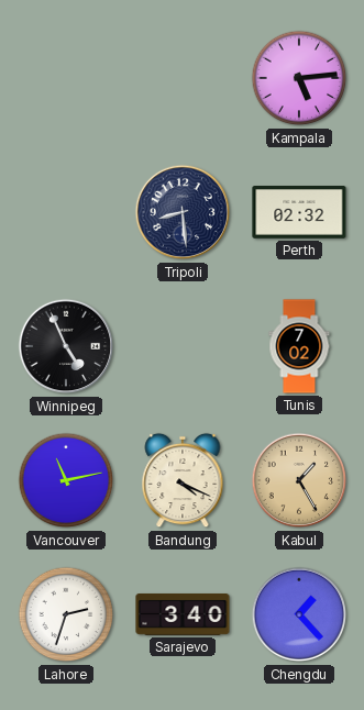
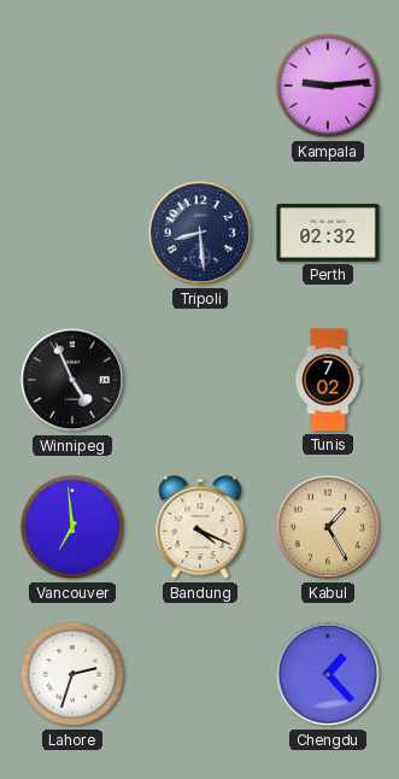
Kampala: 5:14 -> 9:14 (328, 86)
Vancouver: 11:13 -> 6:59 (72, 527)
Sarajevo: 3:40 -> none (183, 614)
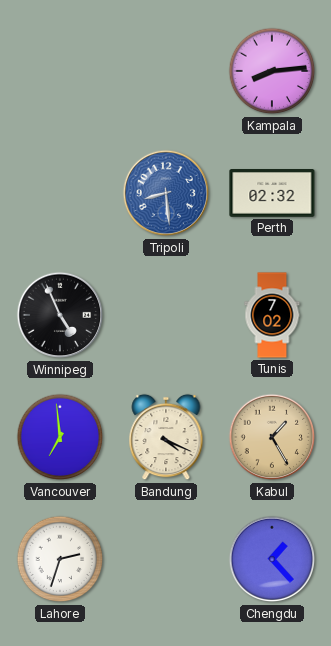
Kampala: 9:14 -> 8:14 (272, 71)
Tripoli dial: navy -> blue (166, 193)
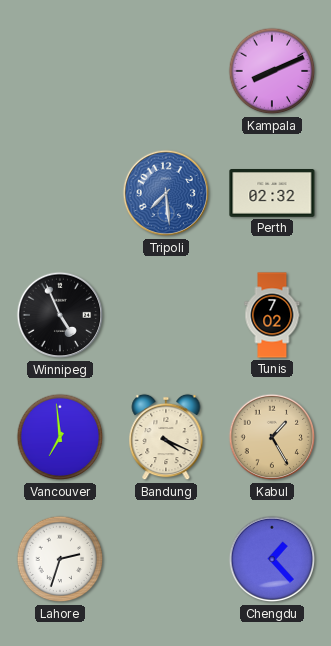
Kampala: 8:14 -> 8:11 (272, 71)
Tripoli: 8:29 -> 7:29 (166, 193)
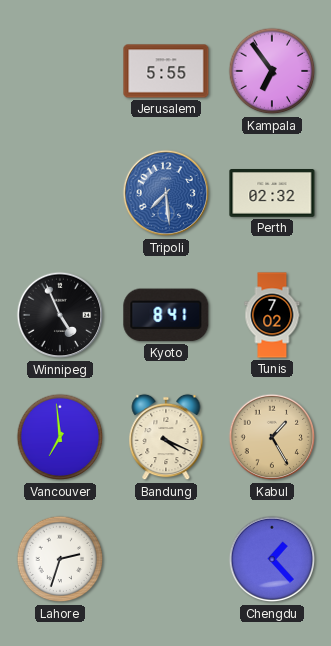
Jerusalem: none -> 5:55 (166, 71)
Kampala: 8:11 -> 6:54 (272, 71)
Kyoto: none -> 8:41 (166, 315)
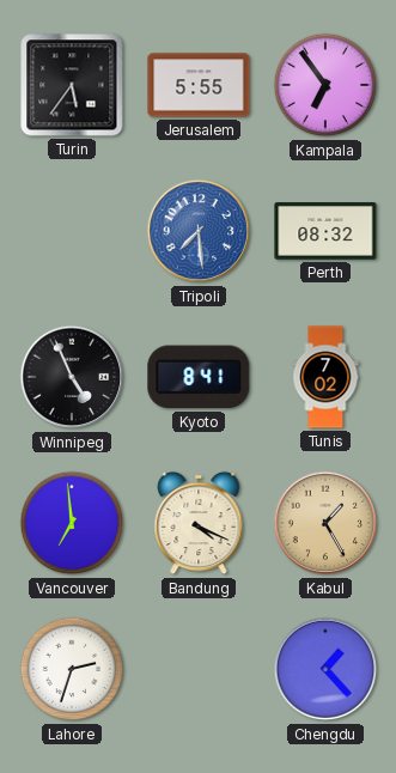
Turin: none -> 5:36 (72, 85)
Perth: 02:32 -> 08:32 (325, 232)
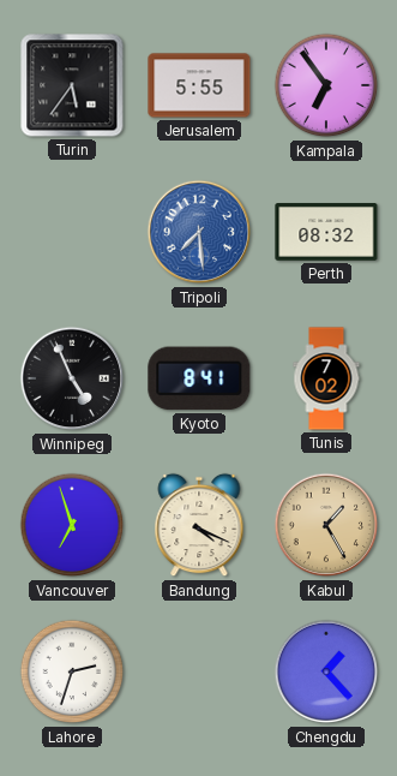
Vancouver: 6:59 -> 6:57 (72, 525)
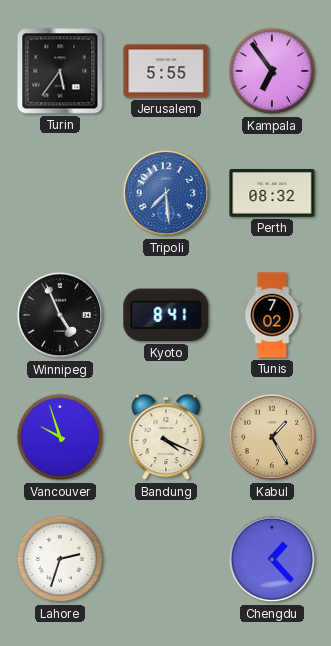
Vancouver: 6:57 -> 9:57 (60, 437)
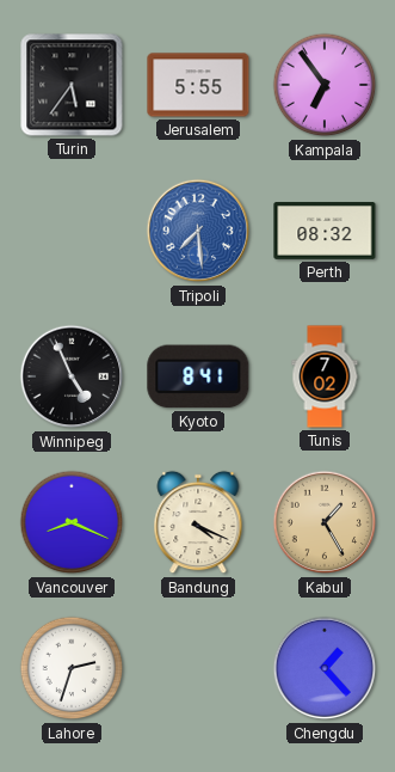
Vancouver: 9:57 -> 8:19 (72, 522)
